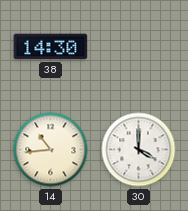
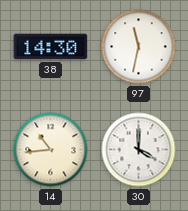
97: none -> 11:32 (139, 47)
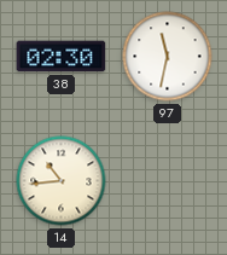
38: 14:30 -> 02:30 (62, 57)
30: 4:00 -> none (139, 150)
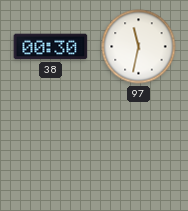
38: 02:30 -> 00:30 (51, 47)
14: 10:44 -> none (62, 181)
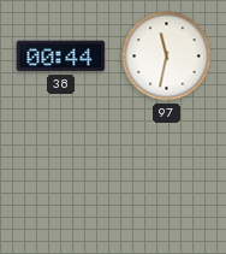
38: 00:30 -> 00:44 (61, 57)
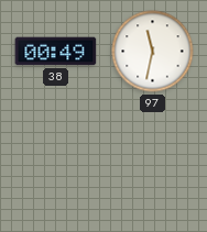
38: 00:44 -> 00:49 (56, 52)
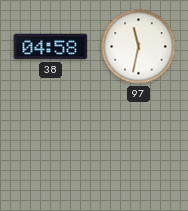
38: 00:49 -> 04:58 (51, 47)
